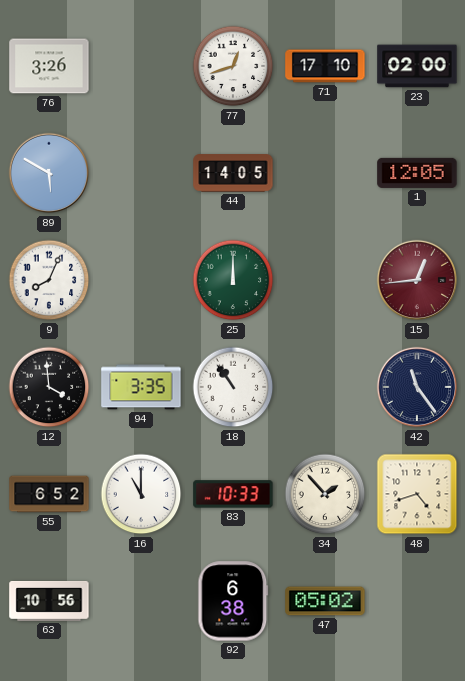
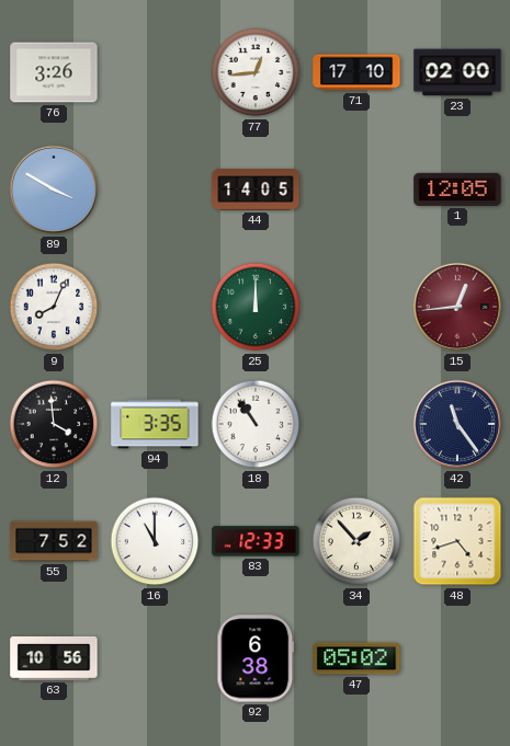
77: 12:42 -> 12:44 (256, 72)
89: 5:50 -> 3:50 (54, 190)
55: 6:52 -> 7:52 (54, 541)
83: 10:33 -> 12:33 (256, 541)
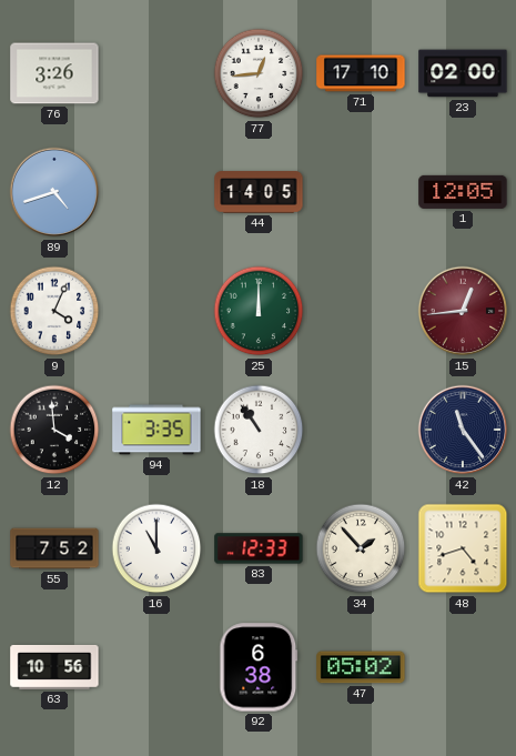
89: 3:50 -> 4:42 (54, 192)
9: 8:04 -> 4:04 (54, 311)
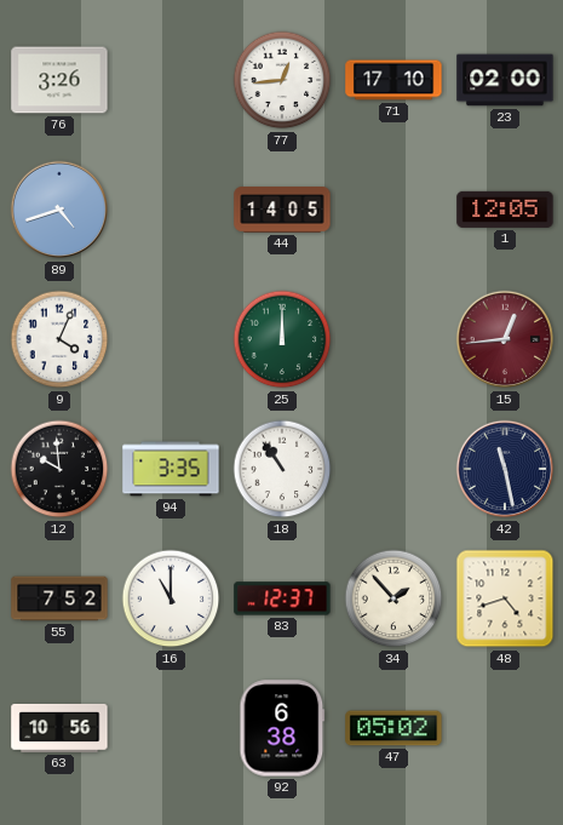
12: 3:59 -> 9:59 (59, 469)
42: 11:24 -> 11:28 (505, 469)
83: 12:33 -> 12:37 (282, 598)
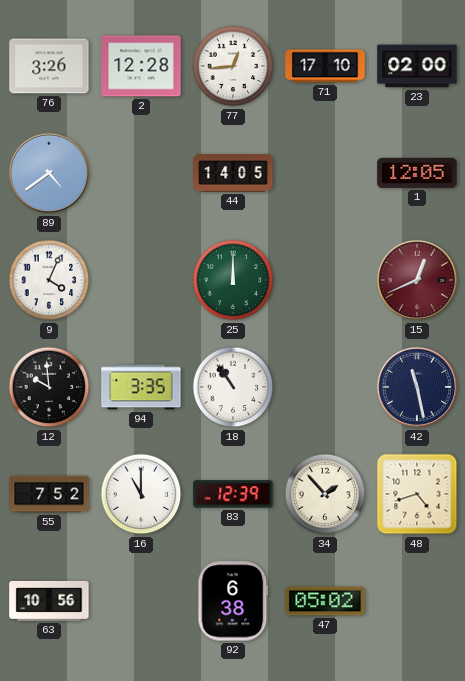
2: none -> 12:28 (141, 66)
89: 4:42 -> 4:39 (49, 173)
15: 12:44 -> 12:41 (417, 280)
83: 12:37 -> 12:39 (233, 494)
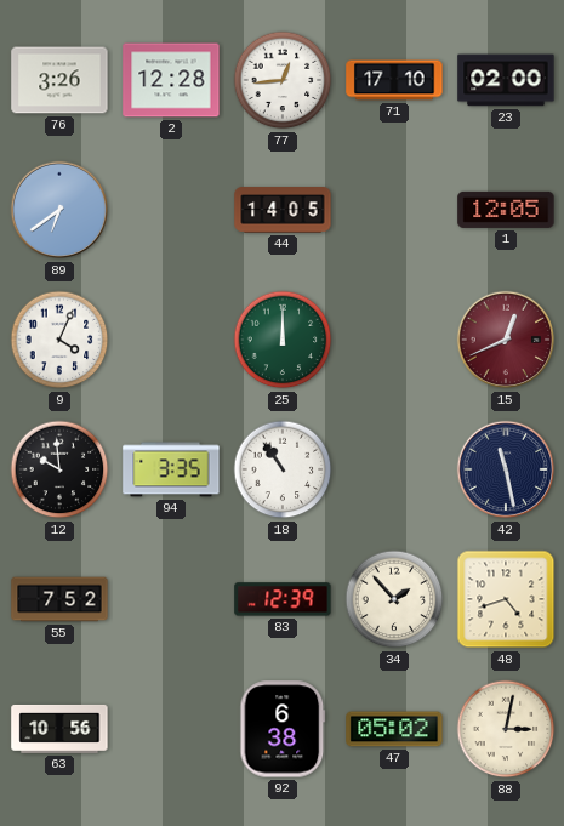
89: 4:39 -> 6:39 (59, 210)
16: 11:00 -> none (141, 494)
88: none -> 3:02 (506, 729)
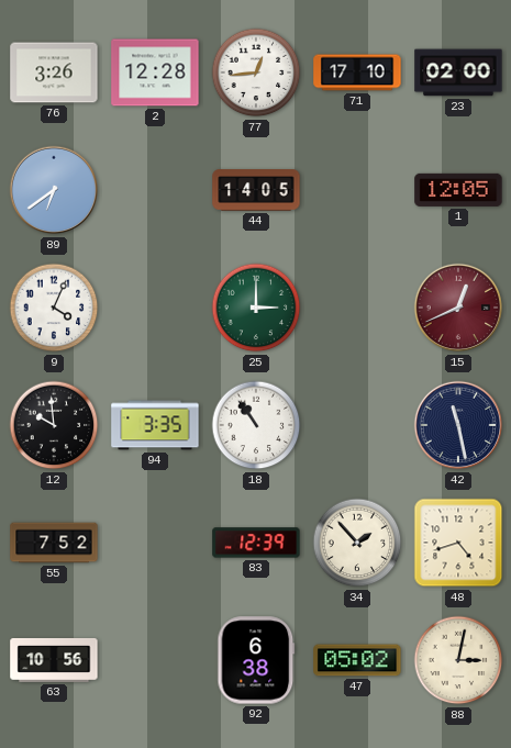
25: 12:00 -> 3:00 (256, 308)
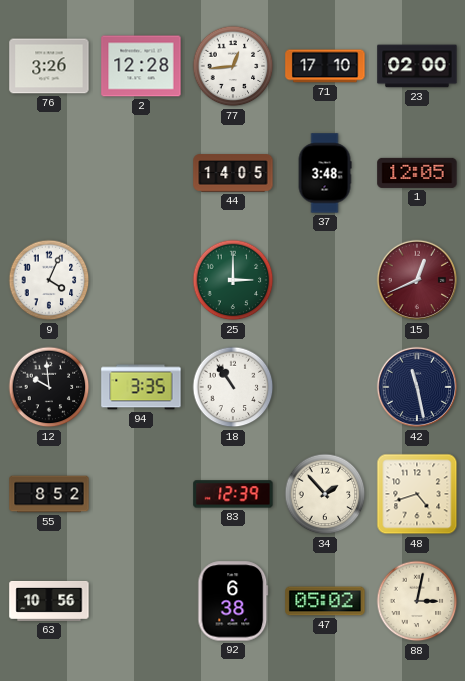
89: 6:39 -> none (54, 190)
37: none -> 3:48 (325, 173)
55: 7:52 -> 8:52 (49, 494)
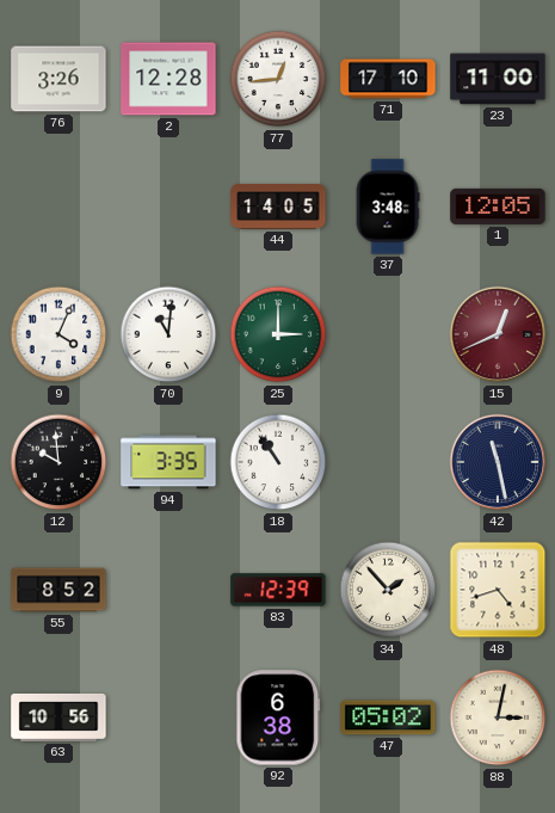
23: 02:00 -> 11:00 (498, 79)
70: none -> 11:01 (168, 334)
